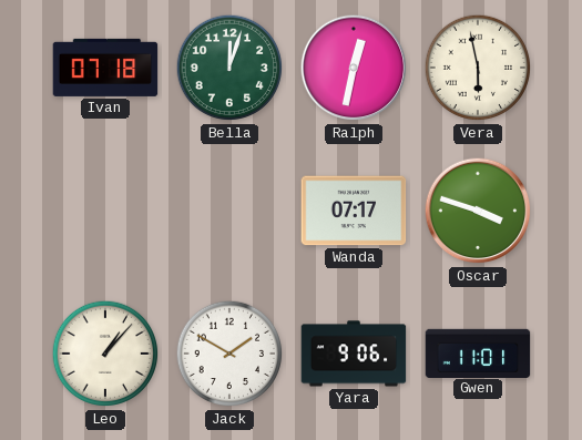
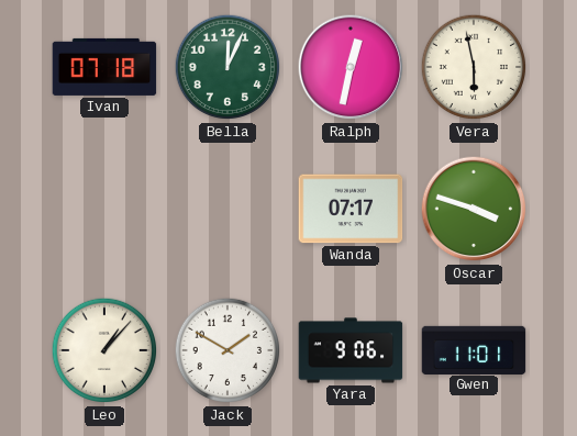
Bella: 12:03 -> 12:04 (228, 67)
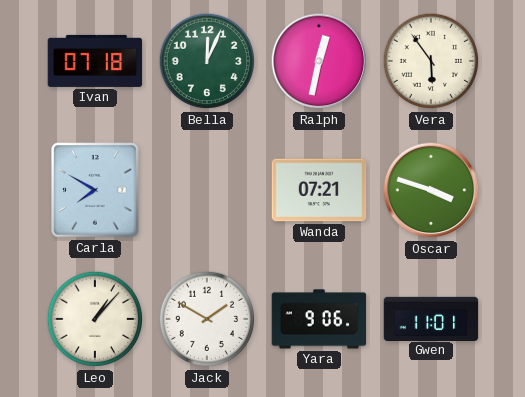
Vera: 5:58 -> 5:54 (431, 61)
Carla: none -> 7:50 (95, 190)
Wanda: 07:17 -> 07:21 (319, 190)
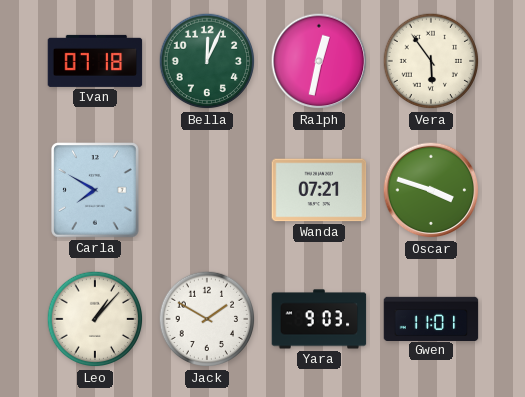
Yara: 9:06 -> 9:03 (319, 319)
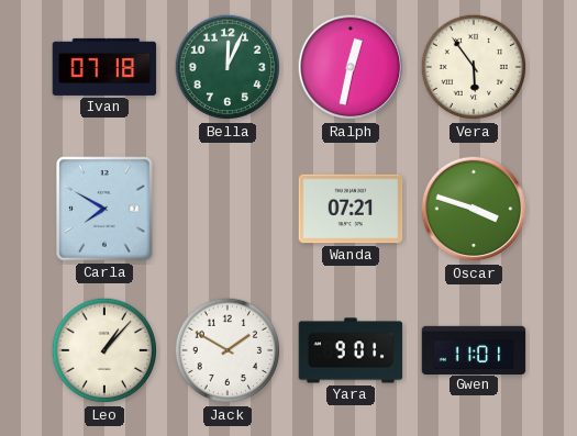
Yara: 9:03 -> 9:01 (351, 350)
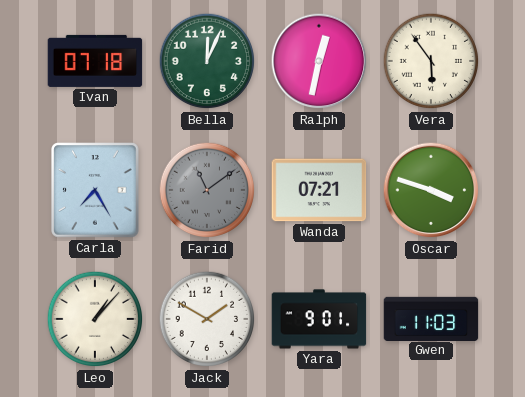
Carla: 7:50 -> 7:25 (95, 190)
Farid: none -> 11:09 (207, 190)
Gwen: 11:01 -> 11:03 (431, 318)
